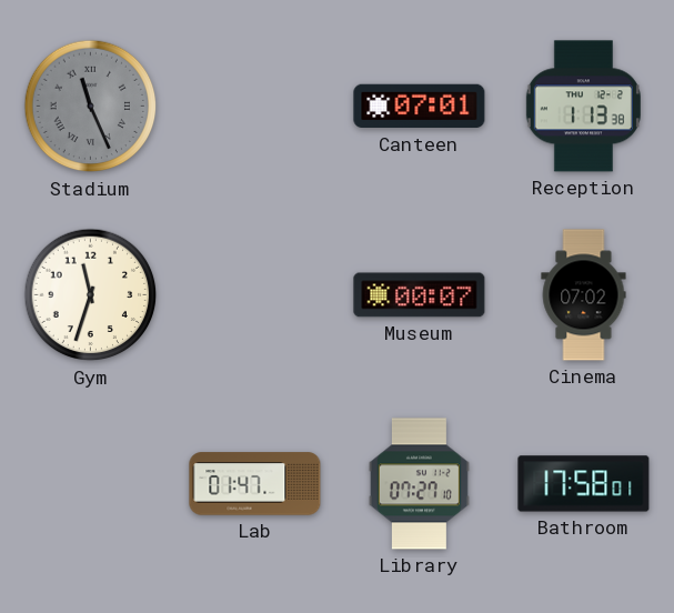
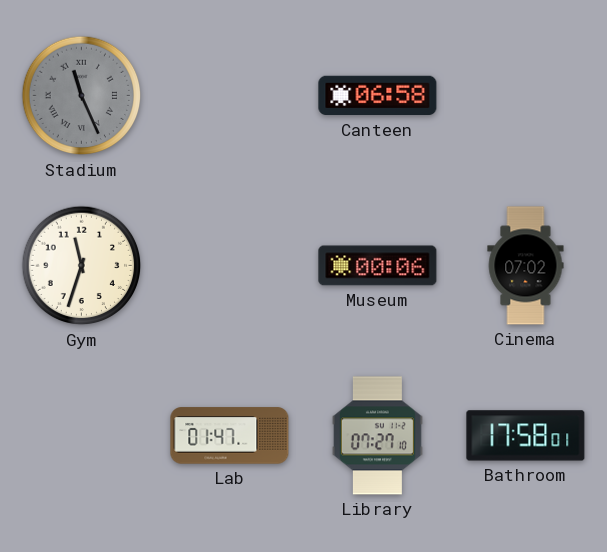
Canteen: 07:01 -> 06:58 (378, 96)
Reception: 1:13 -> none (583, 107)
Museum: 00:07 -> 00:06 (378, 266)
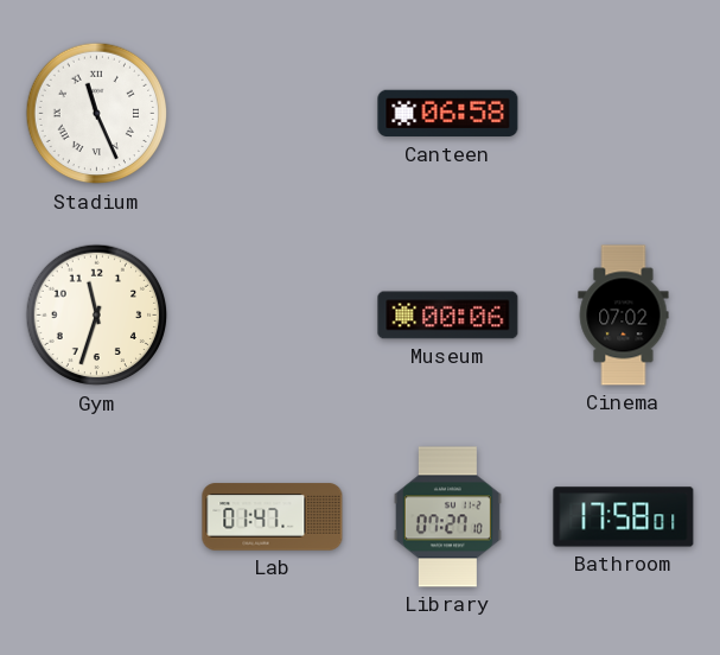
Stadium dial: grey -> white (97, 114)
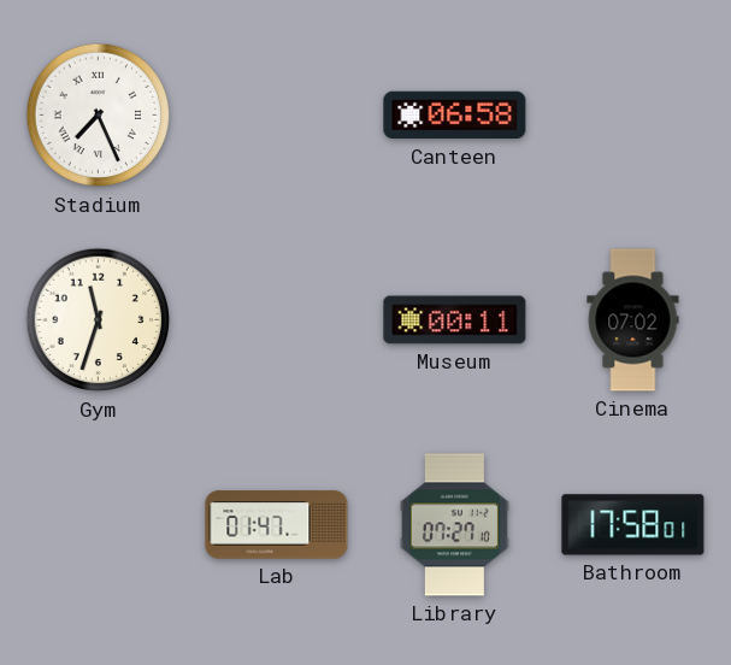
Stadium: 11:26 -> 7:26 (99, 116)
Museum: 00:06 -> 00:11 (455, 320)
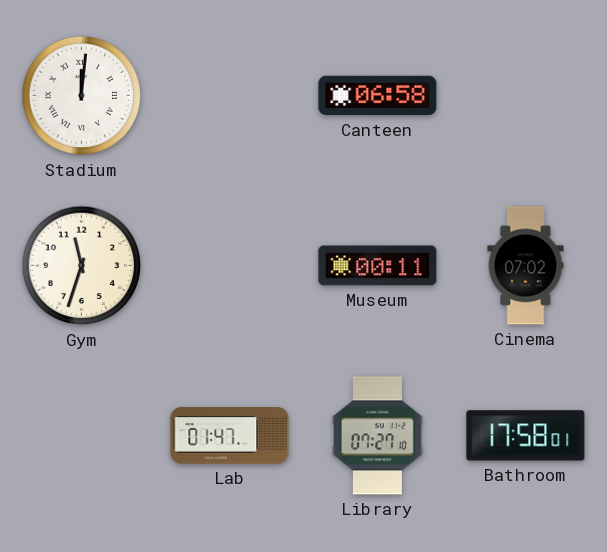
Stadium: 7:26 -> 12:01 (82, 96)
